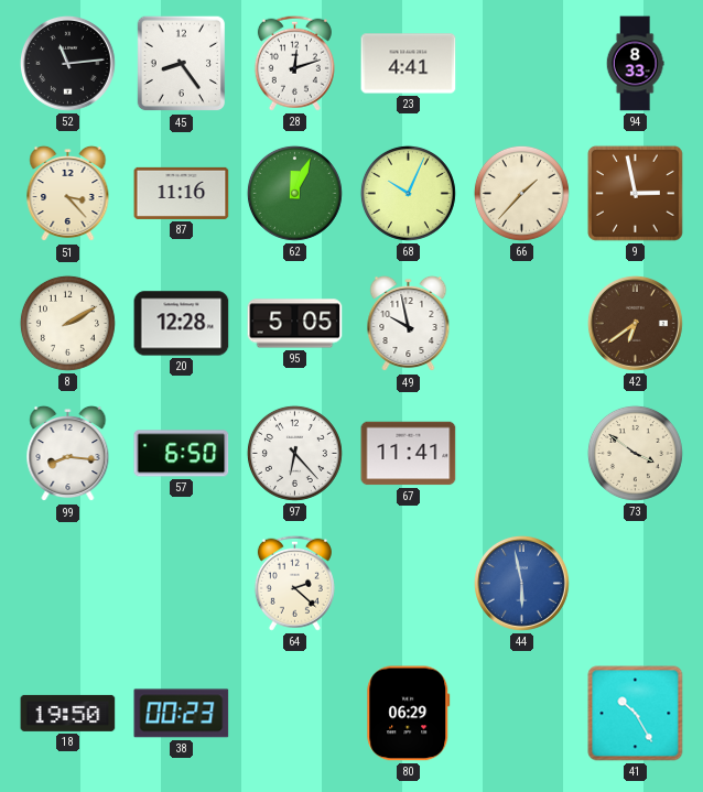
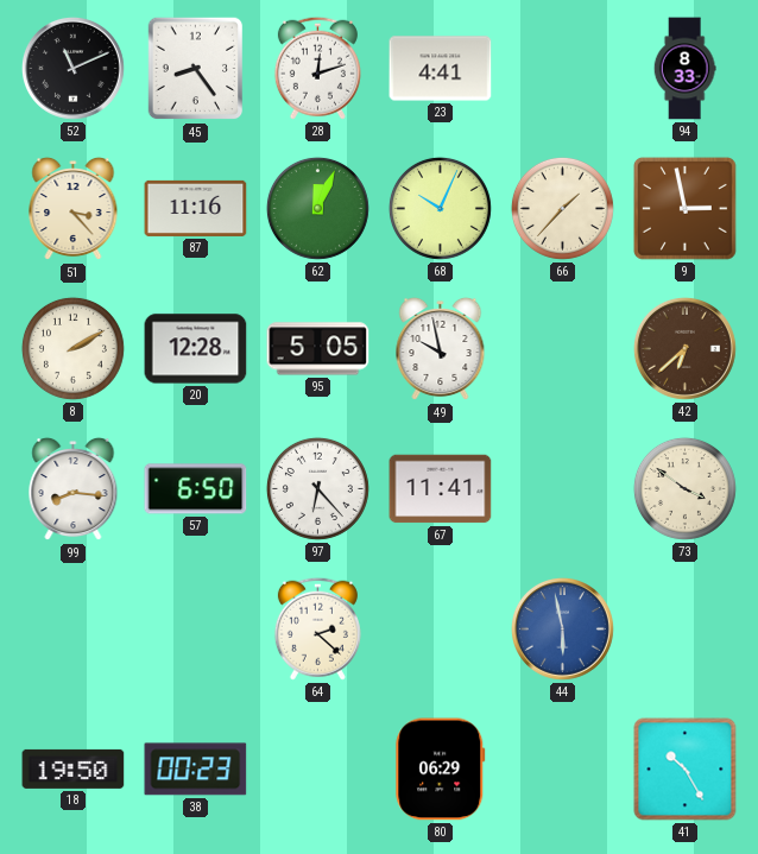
52: 11:14 -> 11:11 (72, 68)
42: 6:39 -> 6:38 (684, 348)
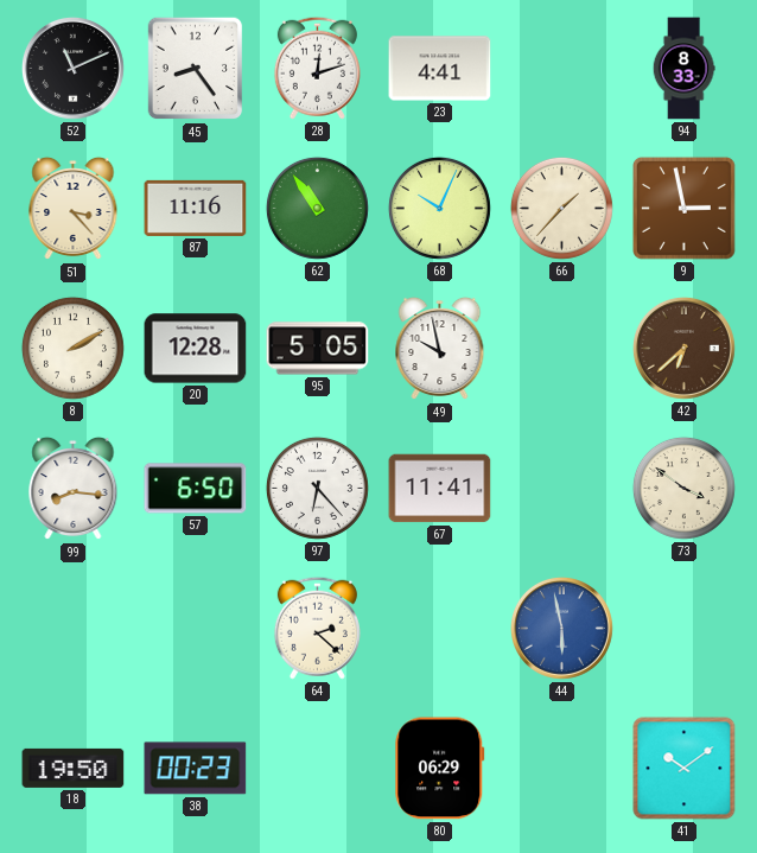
62: 12:04 -> 10:54 (317, 208)
41: 10:25 -> 10:09 (685, 769)
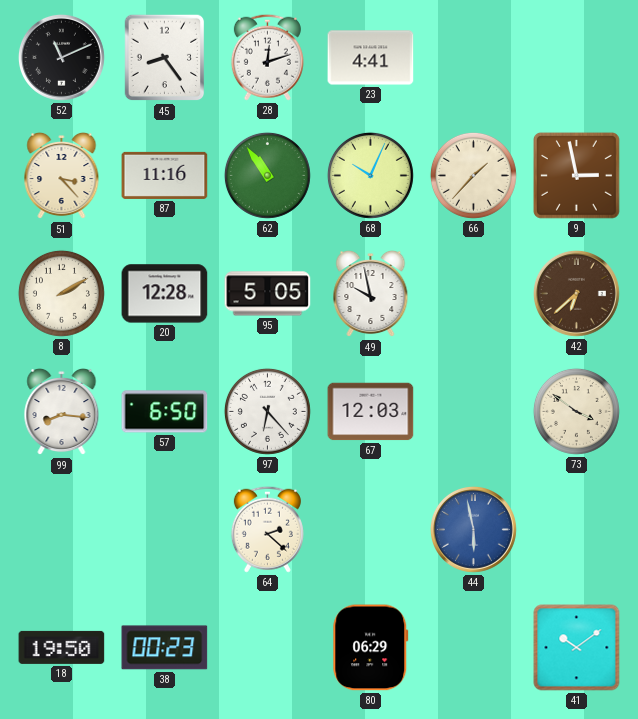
94: 8:33 -> none (683, 69)
67: 11:41 -> 12:03 (371, 412)
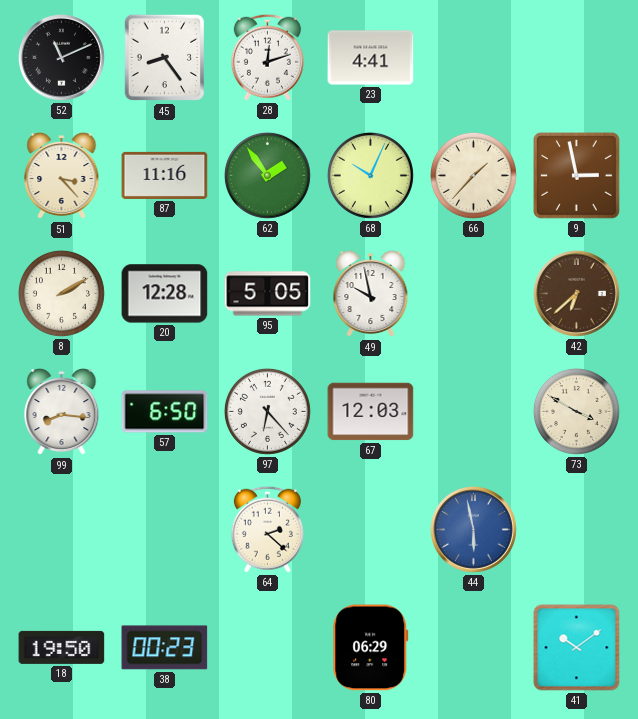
62: 10:54 -> 1:54 (267, 175)
73: 3:51 -> 3:50 (576, 411)
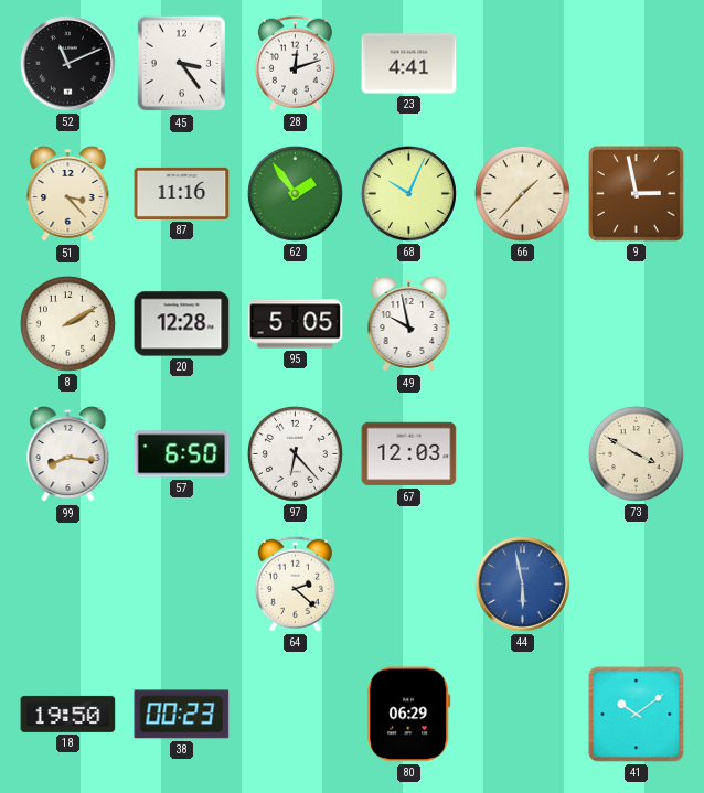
45: 8:24 -> 3:24 (182, 64)
42: 6:38 -> none (576, 293)
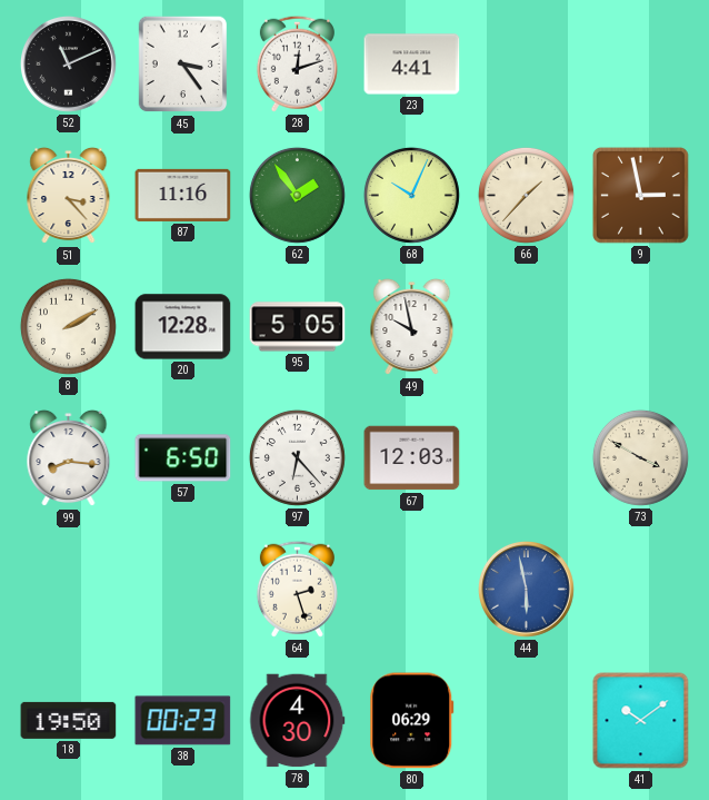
64: 2:22 -> 2:27 (297, 589)
78: none -> 4:30 (298, 721)
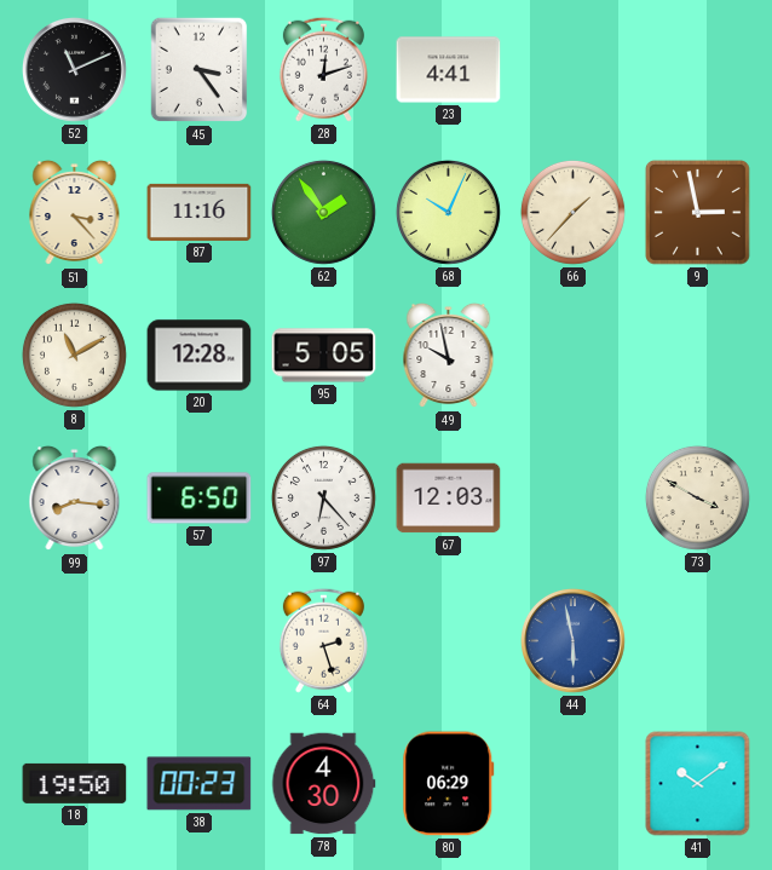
8: 2:10 -> 11:10 (74, 355)
